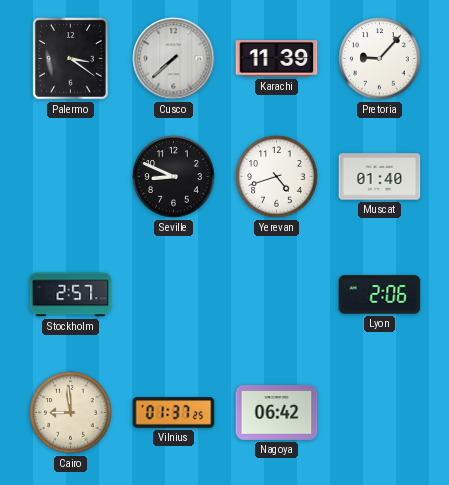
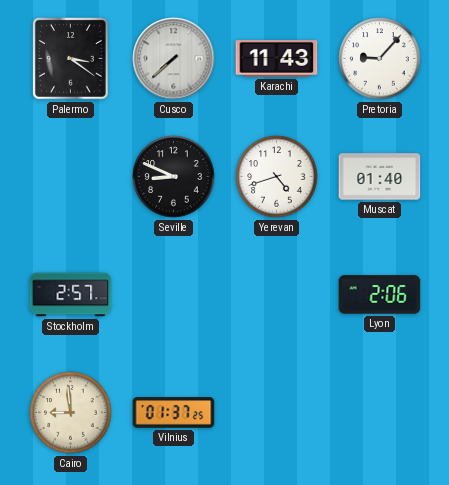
Karachi: 11:39 -> 11:43 (277, 59)
Nagoya: 06:42 -> none (277, 413)
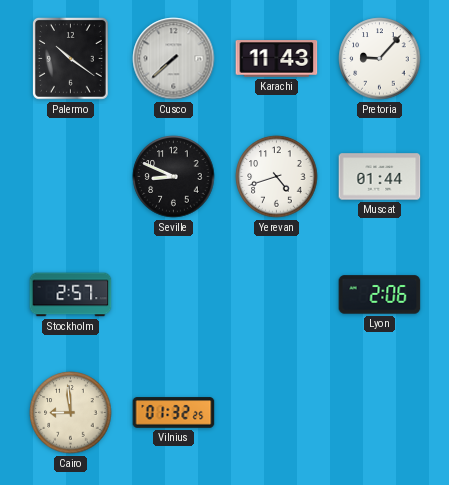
Palermo: 3:21 -> 10:21 (70, 59)
Muscat: 01:40 -> 01:44 (380, 177)
Vilnius: 01:37 -> 01:32 (174, 413)
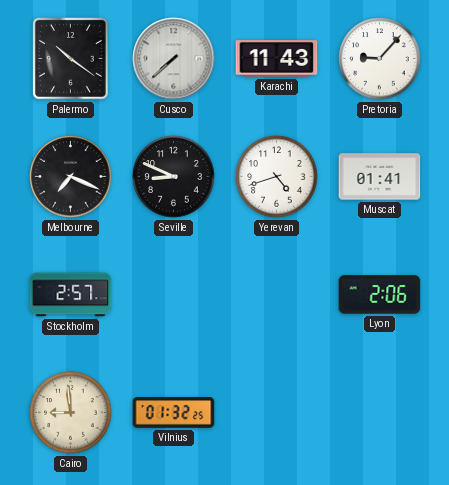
Melbourne: none -> 7:19 (71, 177)
Muscat: 01:44 -> 01:41 (380, 177)
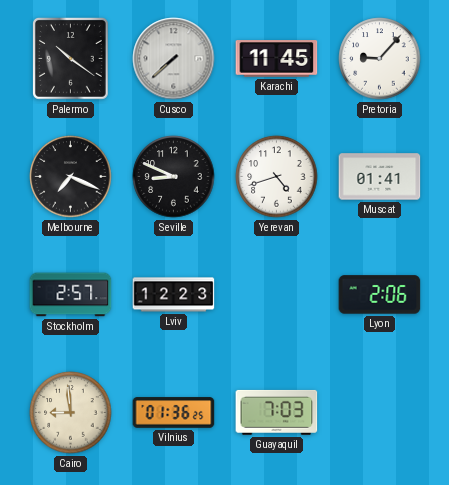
Karachi: 11:43 -> 11:45 (277, 59)
Lviv: none -> 12:23 (174, 295)
Vilnius: 01:32 -> 01:36 (174, 413)
Guayaquil: none -> 7:03 (277, 412)
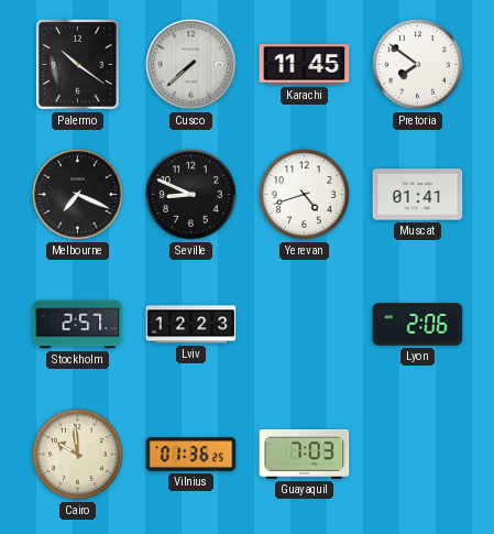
Pretoria: 9:07 -> 7:51 (418, 65)
Cairo: 8:59 -> 9:59 (78, 455)
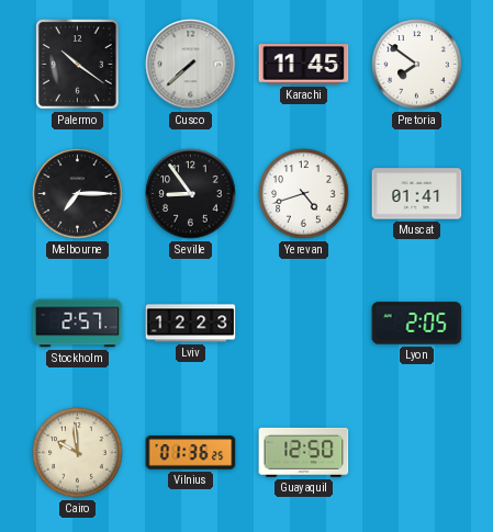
Melbourne: 7:19 -> 7:15 (78, 194)
Seville: 8:49 -> 8:54 (191, 194)
Lyon: 2:06 -> 2:05 (417, 324)
Guayaquil: 7:03 -> 12:50 (304, 452)
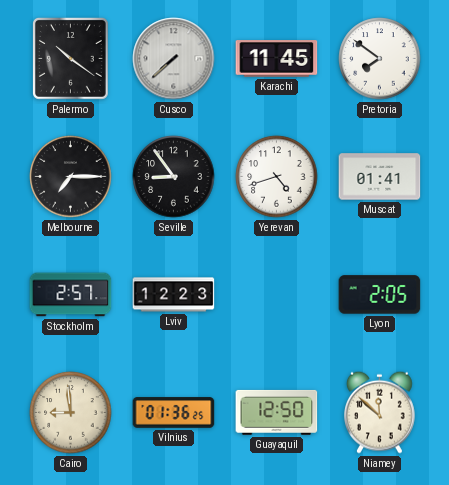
Cairo: 9:59 -> 8:59 (71, 413)
Niamey: none -> 11:52 (380, 412)
